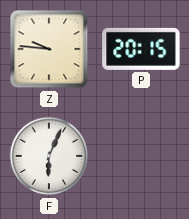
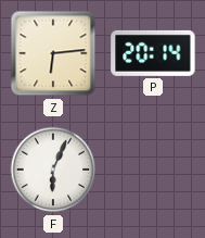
Z: 9:46 -> 6:14 (53, 53)
P: 20:15 -> 20:14 (153, 53)
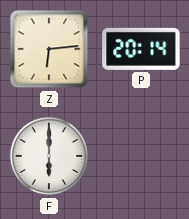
F: 6:04 -> 6:00 (49, 156)
